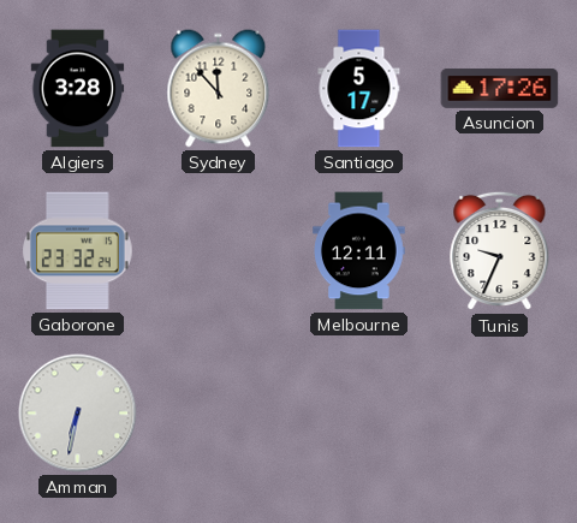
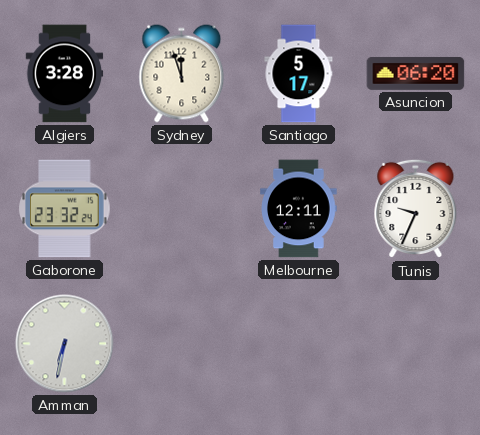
Sydney: 11:53 -> 11:57 (182, 74)
Asuncion: 17:26 -> 06:20 (416, 74)
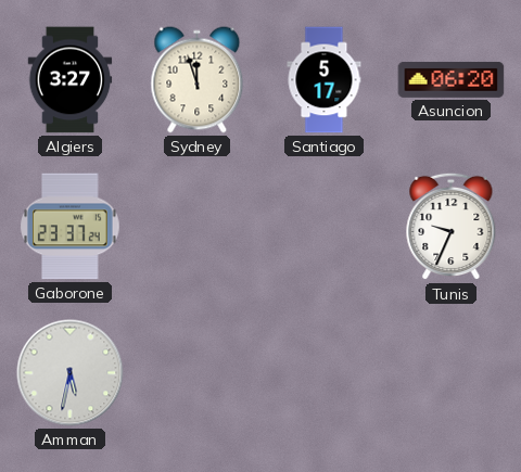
Algiers: 3:28 -> 3:27 (71, 80)
Gaborone: 23:32 -> 23:37 (71, 227)
Melbourne: 12:11 -> none (299, 209)
Amman: 6:32 -> 5:32 (71, 373)
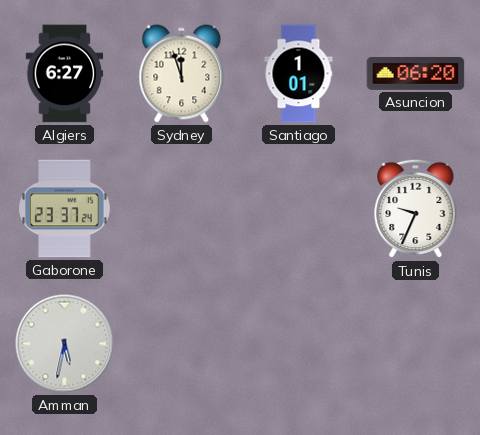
Algiers: 3:27 -> 6:27 (65, 74)
Santiago: 5:17 -> 1:01 (299, 74)
